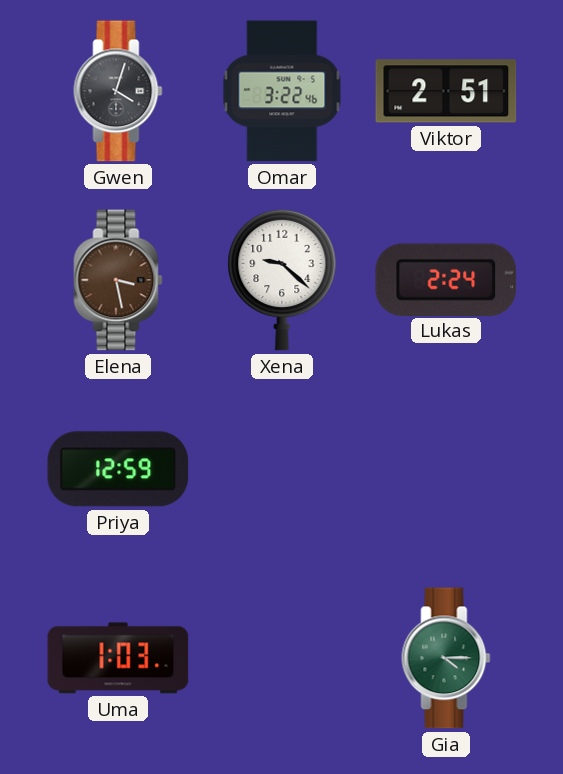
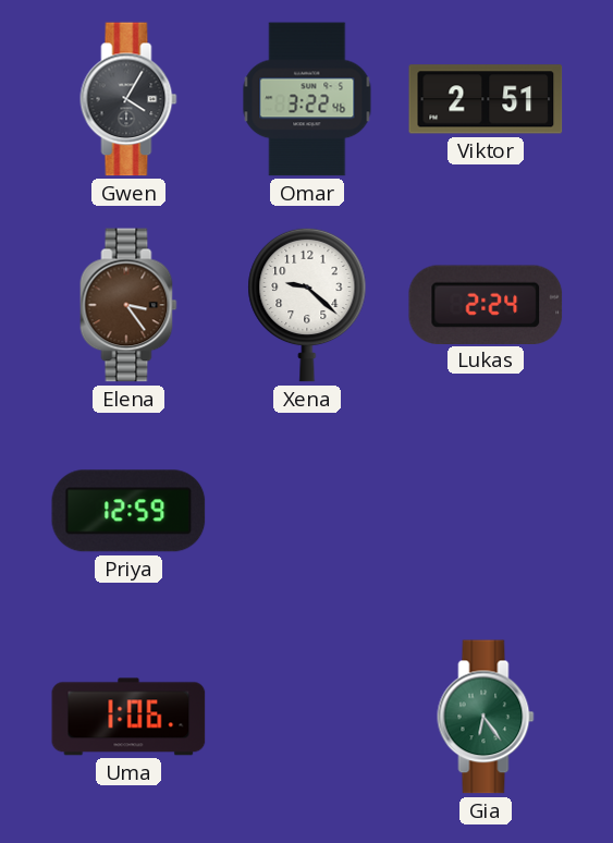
Gwen: 4:03 -> 4:05 (128, 99)
Elena: 3:28 -> 3:24 (128, 305)
Uma: 1:03 -> 1:06 (128, 717)
Gia: 4:15 -> 6:24 (486, 717)
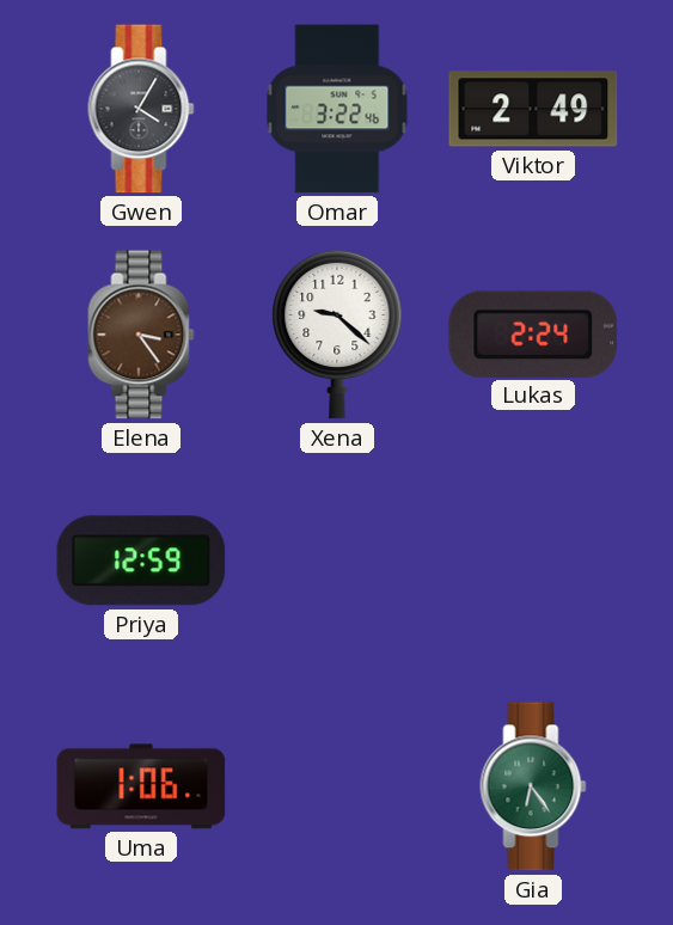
Viktor: 2:51 -> 2:49 (533, 109)
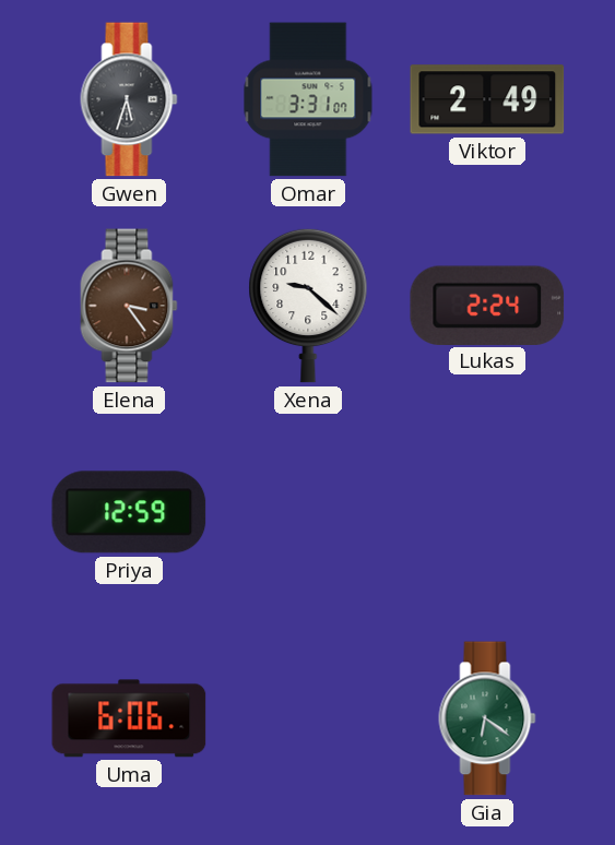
Gwen: 4:05 -> 5:33 (129, 99)
Omar: 3:22 -> 3:31 (308, 99)
Uma: 1:06 -> 6:06 (129, 718)
Gia: 6:24 -> 6:21 (487, 718)
